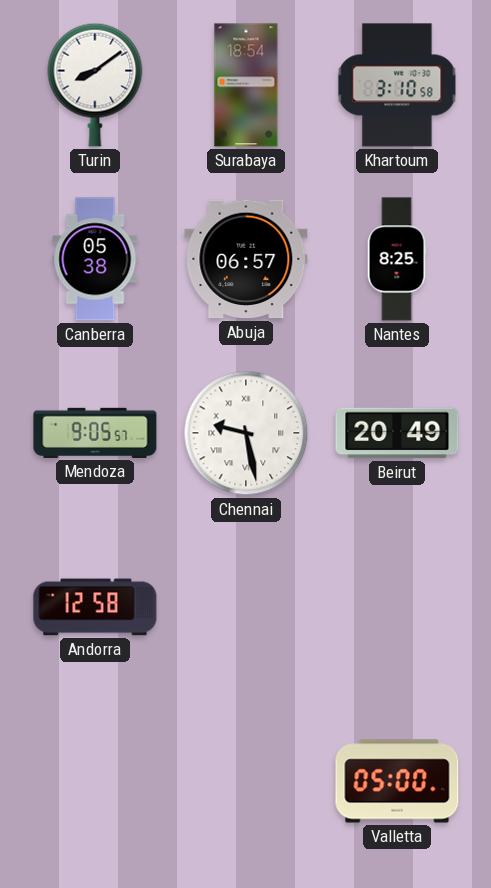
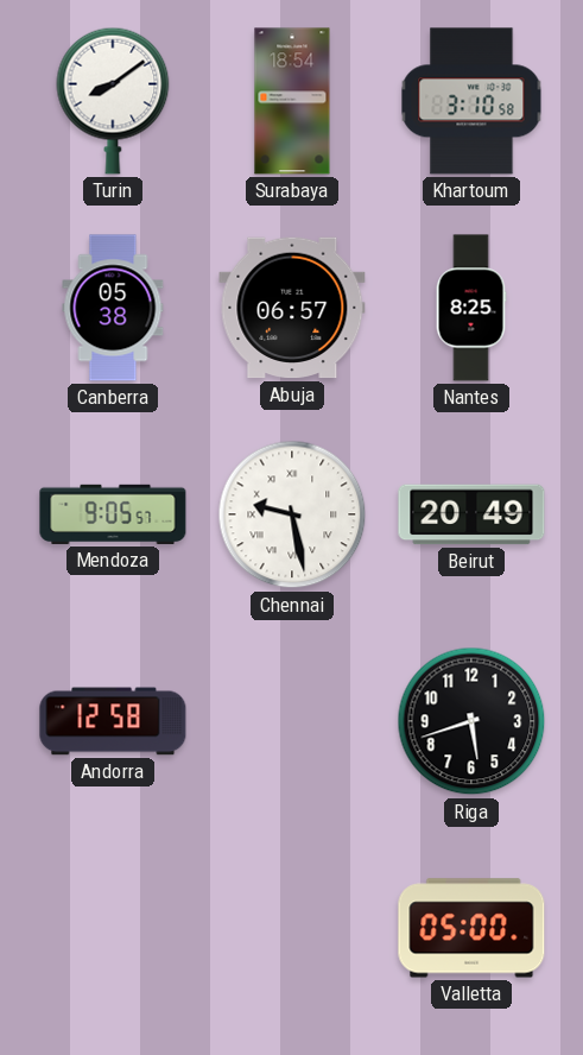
Riga: none -> 5:42 (471, 721)
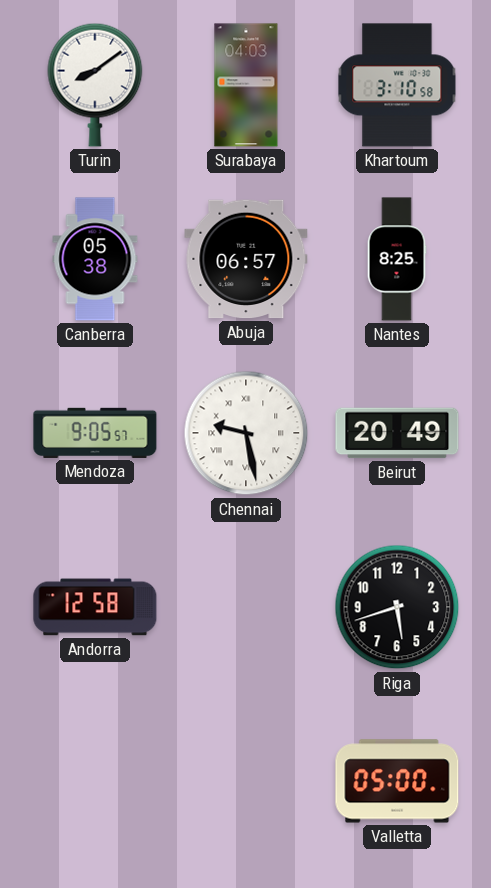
Surabaya: 18:54 -> 04:03 (246, 85)
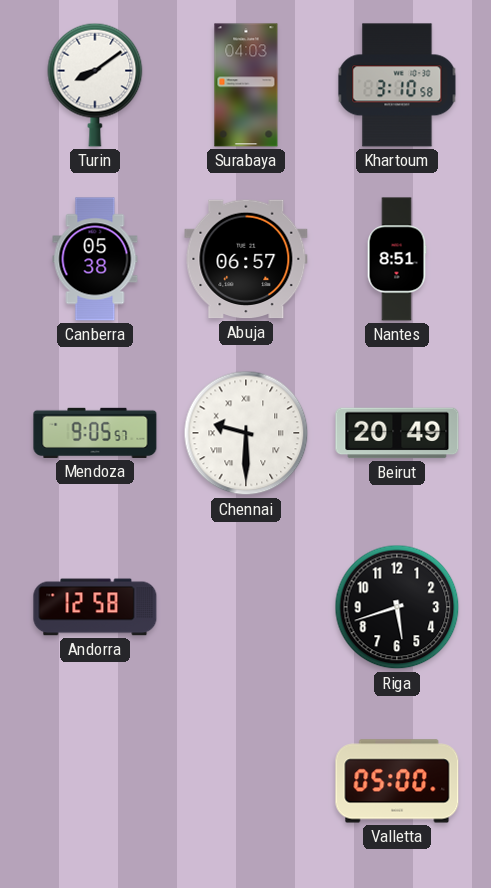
Nantes: 8:25 -> 8:51 (397, 259)
Chennai: 9:28 -> 9:30 (246, 433)
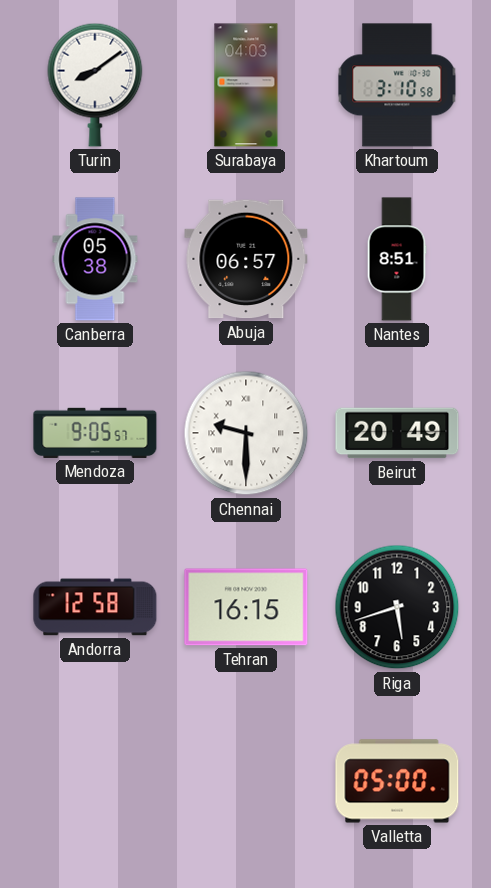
Tehran: none -> 16:15 (246, 607)
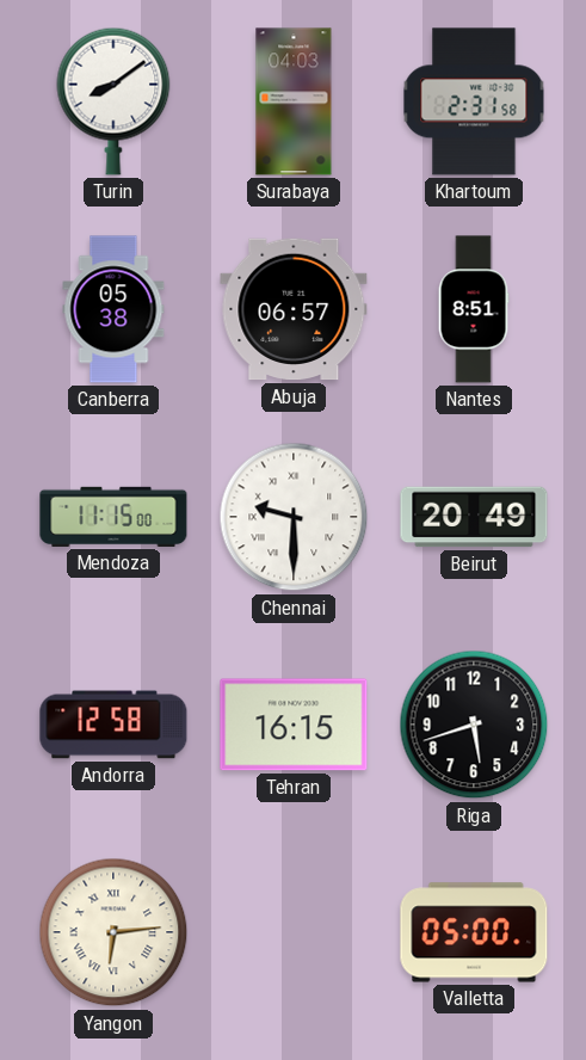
Khartoum: 3:10 -> 2:31 (474, 101)
Mendoza: 9:05 -> 11:15 (113, 517)
Yangon: none -> 6:14 (113, 932)
